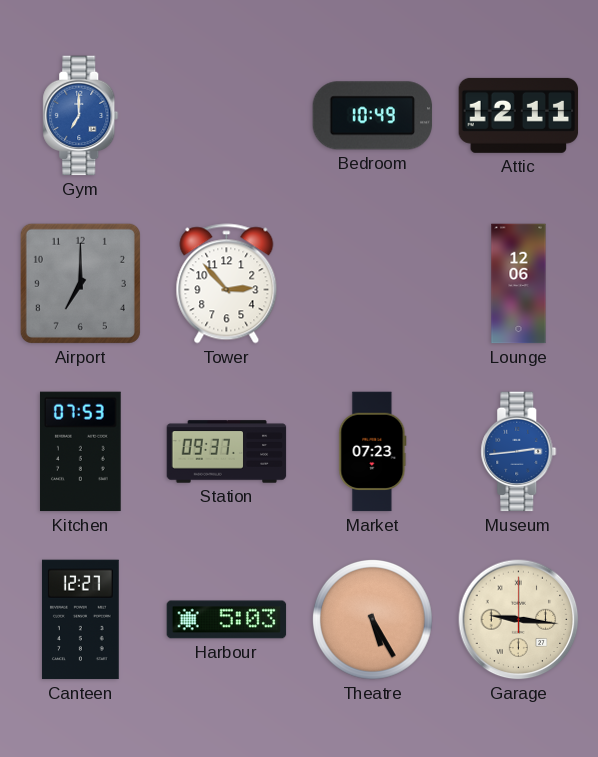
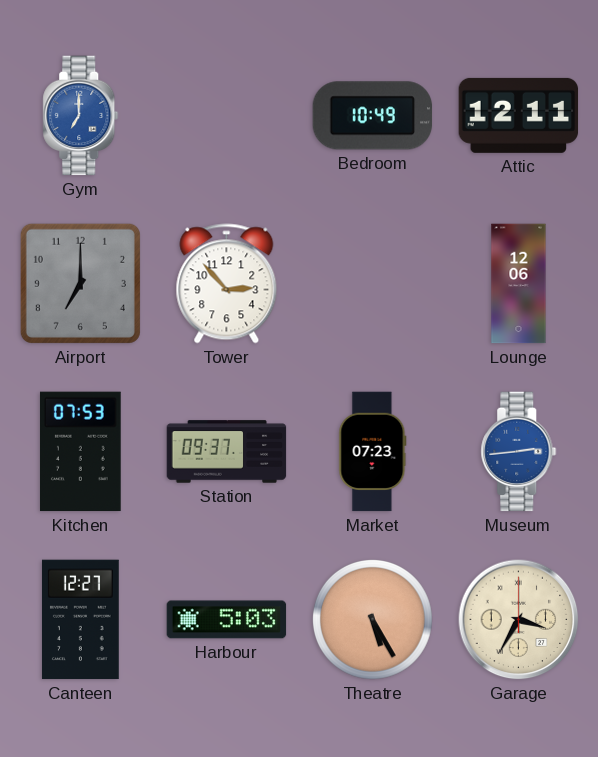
Garage: 9:16 -> 3:35 (519, 620)
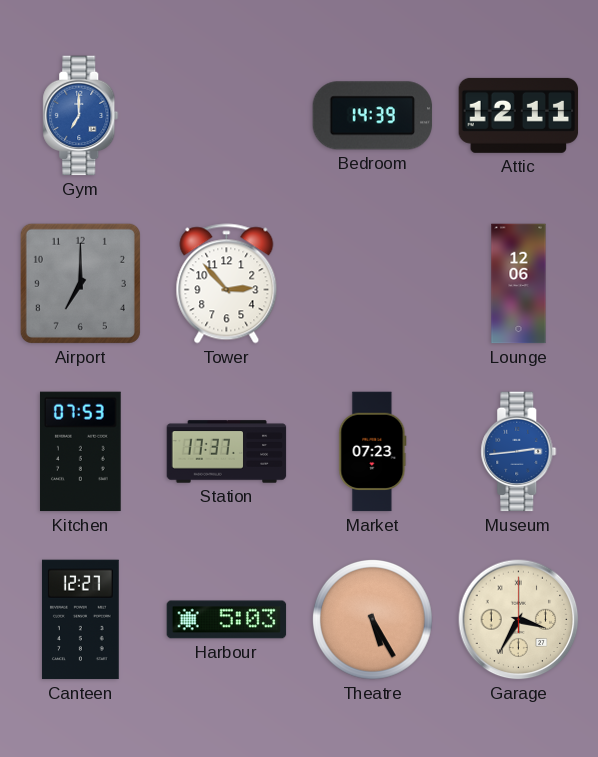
Bedroom: 10:49 -> 14:39 (373, 116)
Station: 09:37 -> 17:37 (227, 452)
